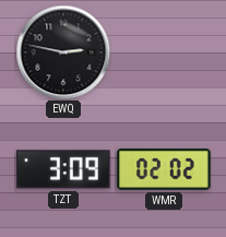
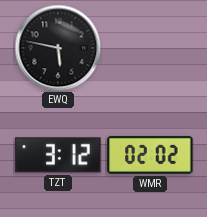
EWQ: 2:47 -> 5:47 (58, 48)
TZT: 3:09 -> 3:12 (58, 155)
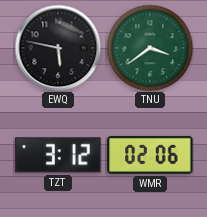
TNU: none -> 3:39 (150, 48)
WMR: 02:02 -> 02:06 (150, 155)
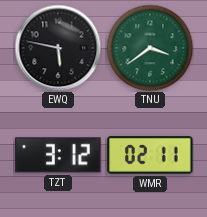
WMR: 02:06 -> 02:11 (150, 155)
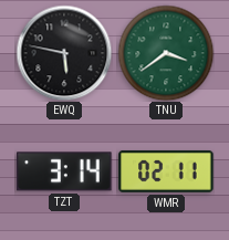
TZT: 3:12 -> 3:14 (64, 171)
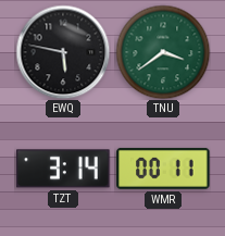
WMR: 02:11 -> 00:11 (163, 169)
